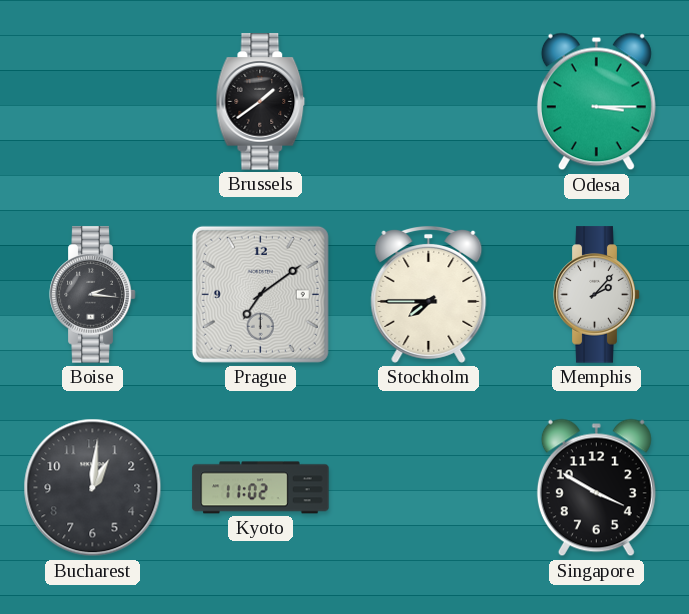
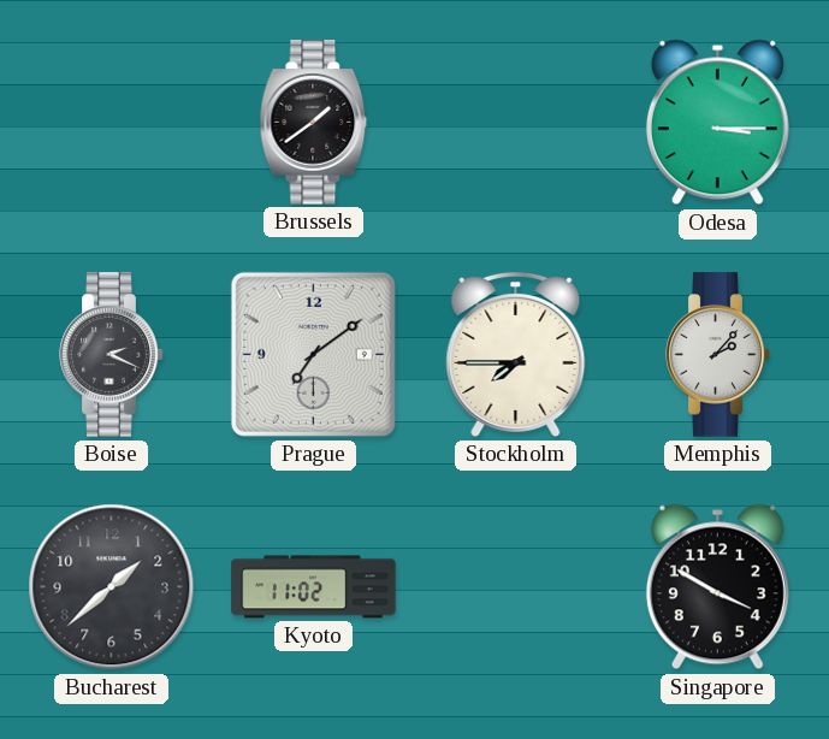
Boise: 2:16 -> 2:19 (112, 355)
Bucharest: 1:01 -> 1:38 (112, 587)
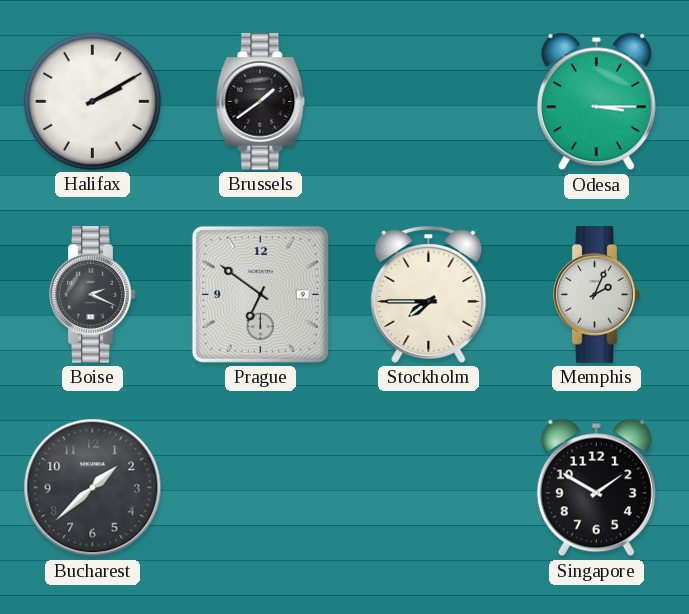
Halifax: none -> 2:10 (92, 101)
Prague: 7:09 -> 6:51 (260, 294)
Memphis: 2:07 -> 2:04 (597, 295)
Kyoto: 11:02 -> none (314, 587)
Singapore: 3:50 -> 1:50 (596, 488)
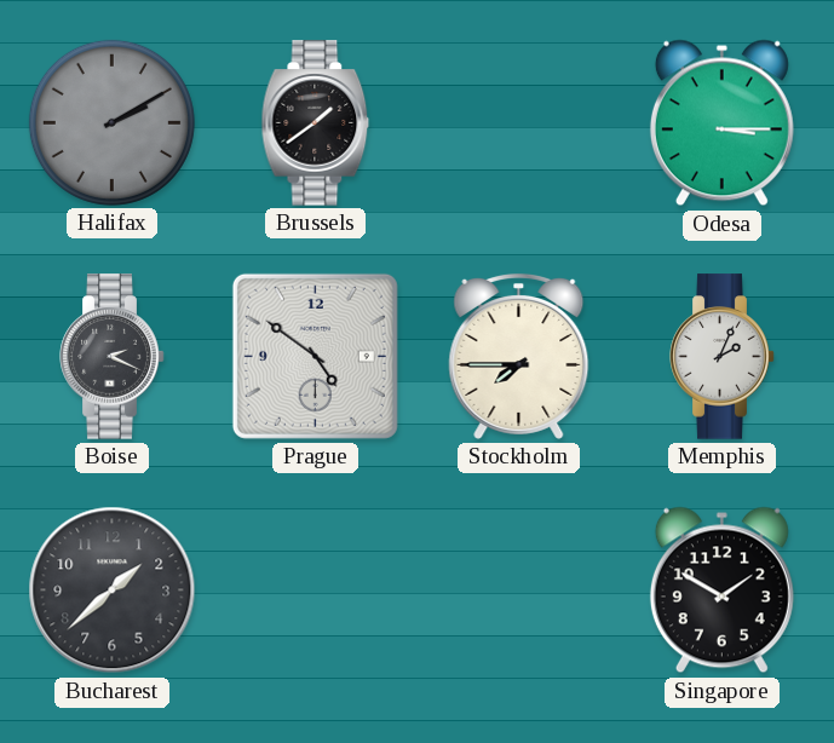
Halifax dial: white -> grey (111, 122)
Prague: 6:51 -> 4:51 (315, 356)
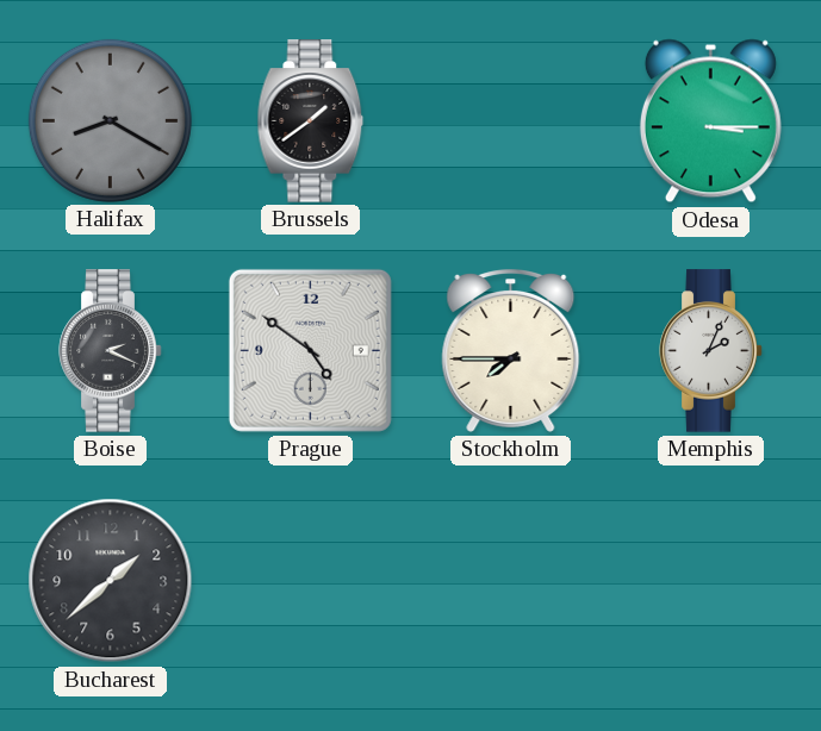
Halifax: 2:10 -> 8:20 (110, 120)
Singapore: 1:50 -> none (721, 591)
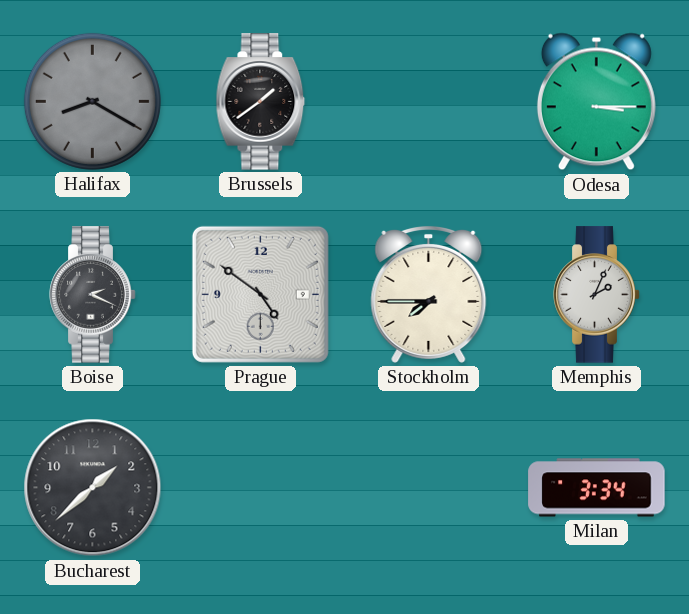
Milan: none -> 3:34 (597, 488)
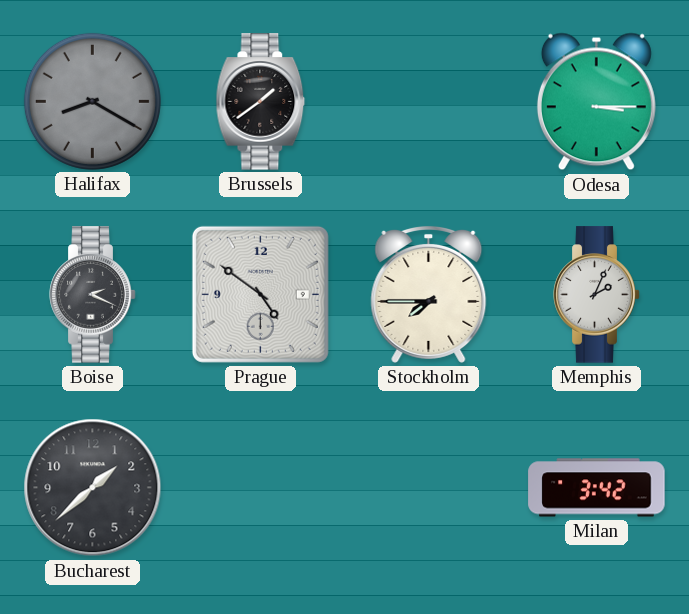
Milan: 3:34 -> 3:42 (597, 488)
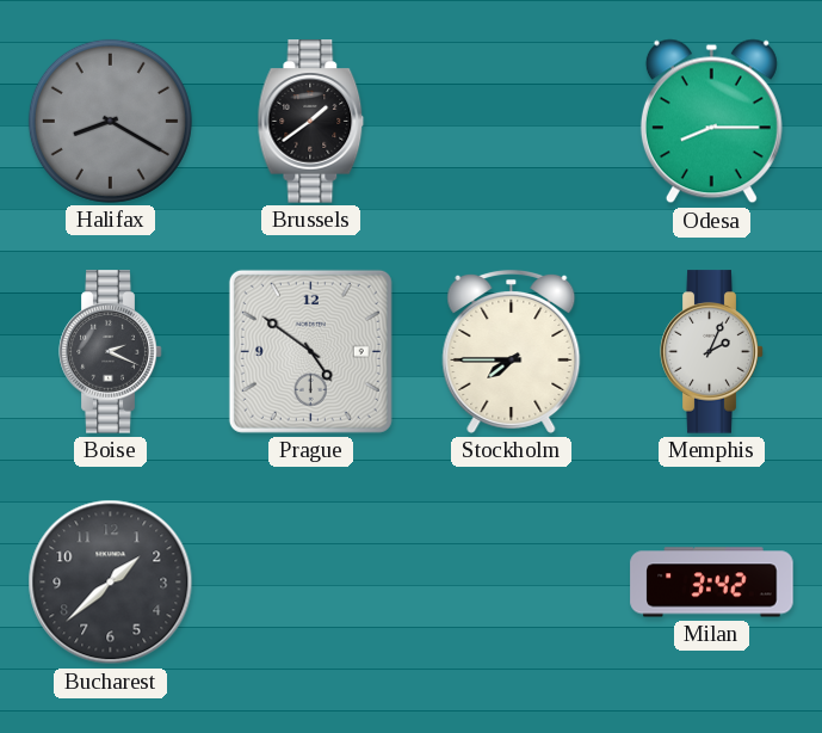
Odesa: 3:15 -> 8:15 (711, 122)
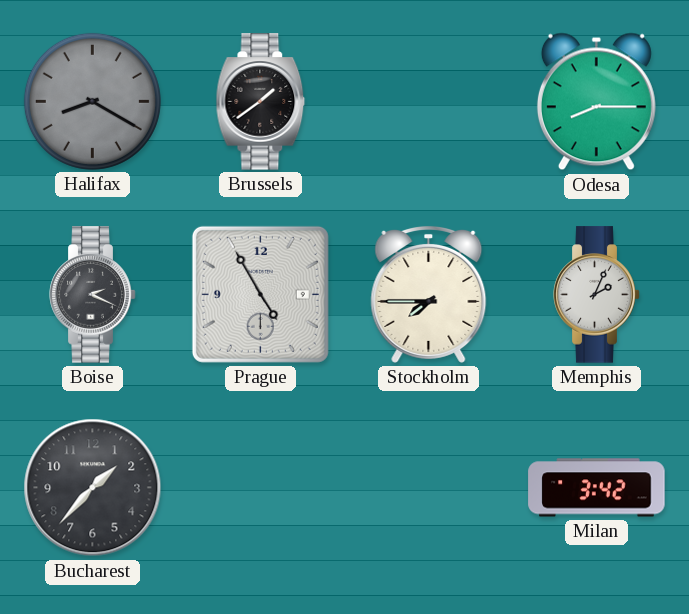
Prague: 4:51 -> 4:55 (260, 294)
Bucharest: 1:38 -> 1:37 (93, 488)
